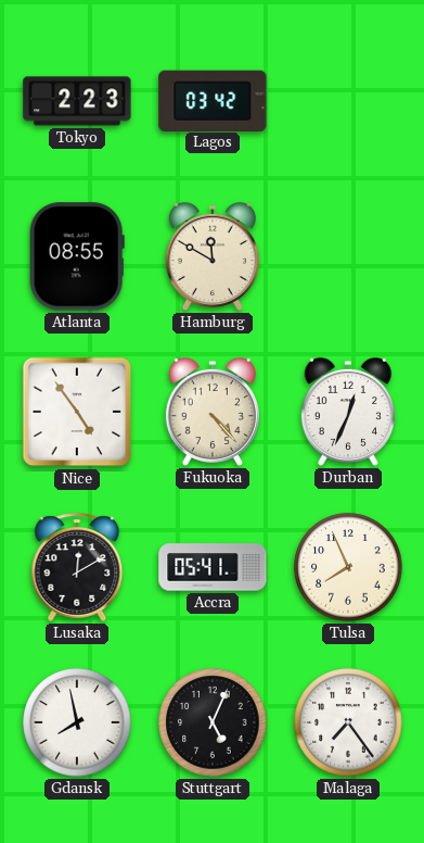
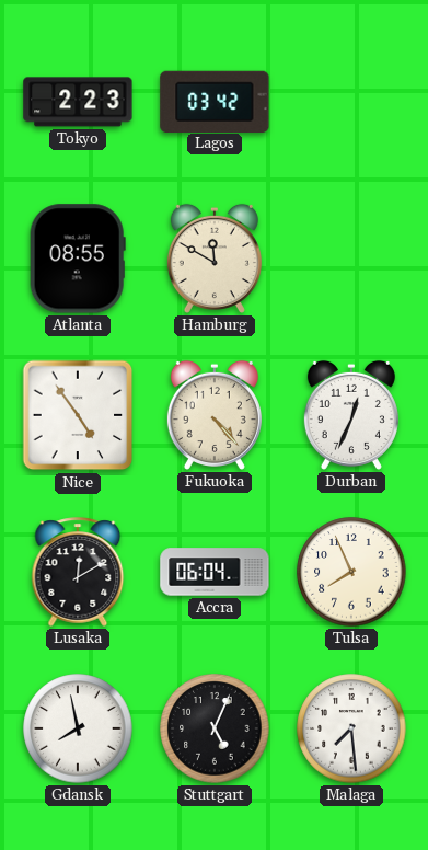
Accra: 05:41 -> 06:04 (215, 572)
Malaga: 7:24 -> 7:29 (351, 728)
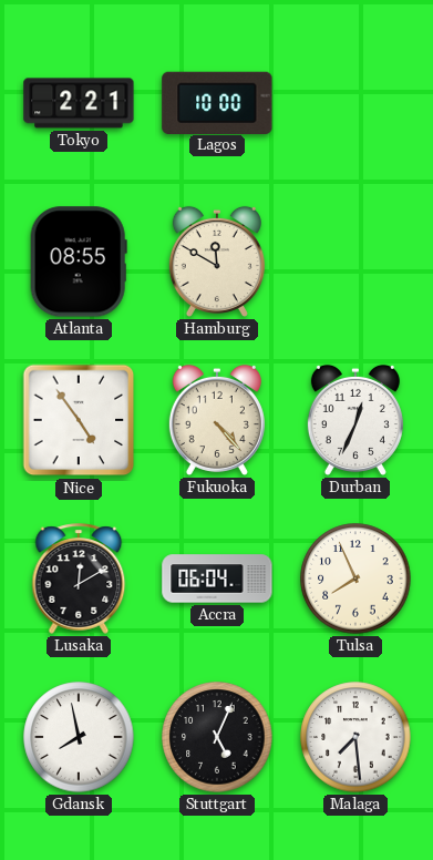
Tokyo: 2:23 -> 2:21 (79, 103)
Lagos: 03:42 -> 10:00 (217, 102)
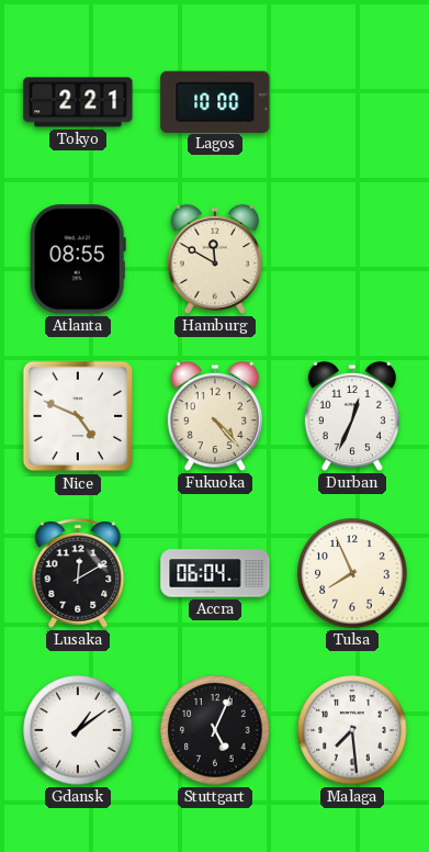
Nice: 4:54 -> 4:49 (78, 416)
Gdansk: 7:58 -> 1:09 (78, 730)
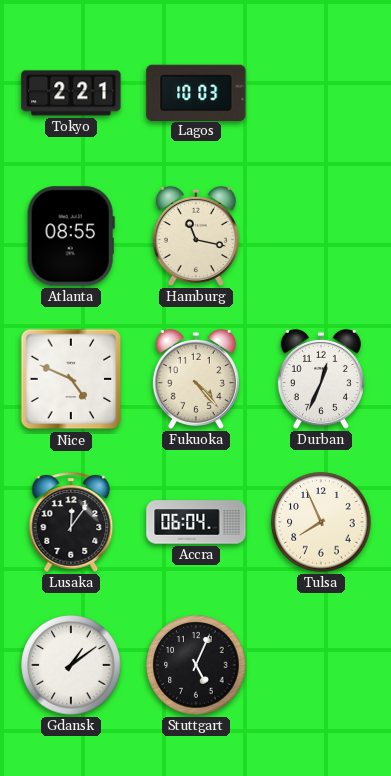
Lagos: 10:00 -> 10:03 (196, 92)
Hamburg: 11:50 -> 11:17 (196, 236)
Lusaka: 12:10 -> 12:06 (71, 522)
Malaga: 7:29 -> none (352, 730)
